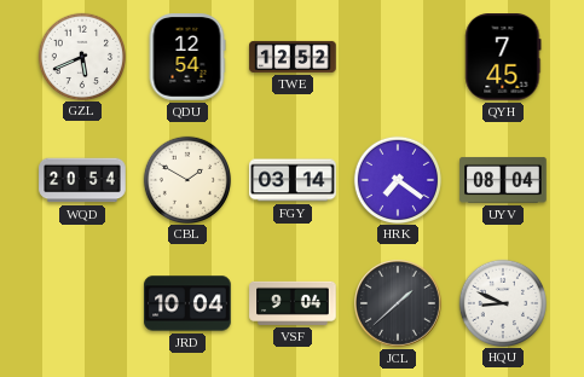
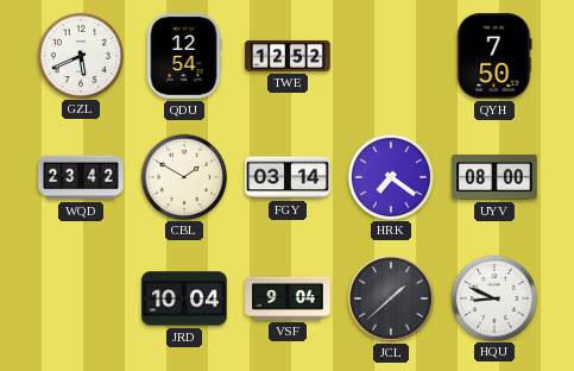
QYH: 7:45 -> 7:50 (494, 56)
WQD: 20:54 -> 23:42 (81, 177)
UYV: 08:04 -> 08:00 (494, 177)
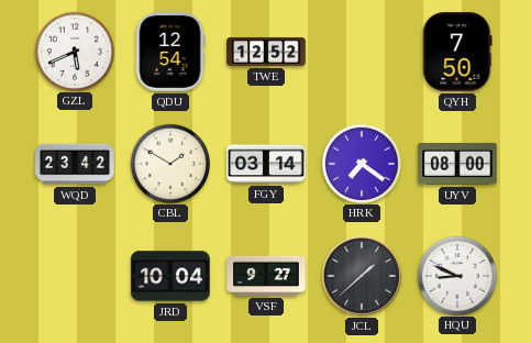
VSF: 9:04 -> 9:27 (266, 276)
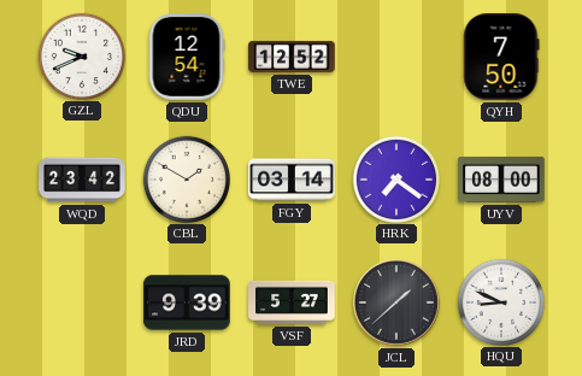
GZL: 5:41 -> 9:41 (81, 55)
JRD: 10:04 -> 9:39 (187, 302)
VSF: 9:27 -> 5:27 (292, 302)
